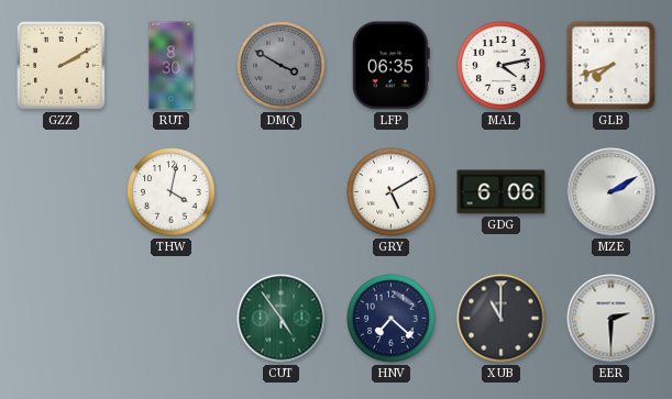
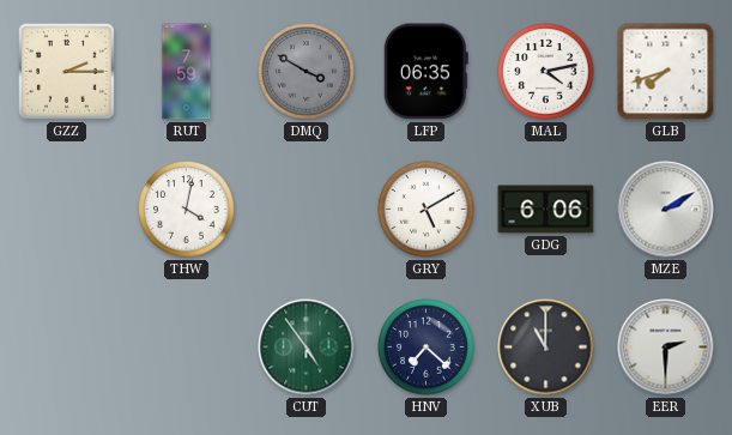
GZZ: 2:10 -> 2:15 (66, 71)
RUT: 8:30 -> 7:59 (187, 72)
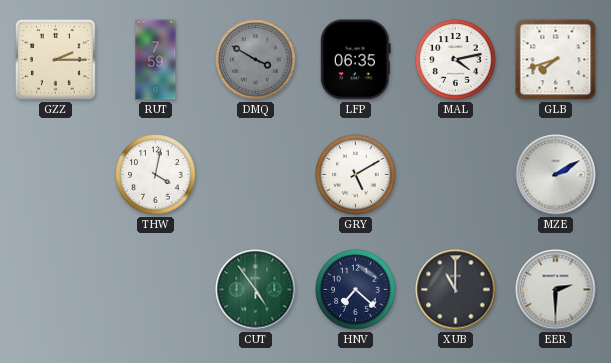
GDG: 6:06 -> none (546, 210)
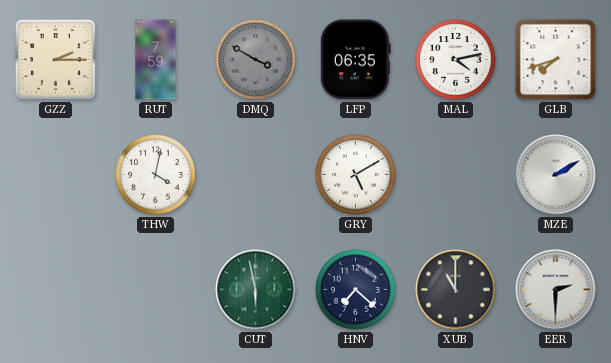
CUT: 4:54 -> 5:58 (256, 290)
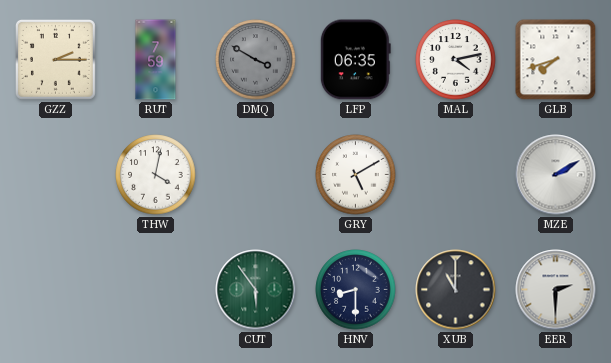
CUT: 5:58 -> 5:54 (256, 290)
HNV: 7:22 -> 8:30 (356, 290)
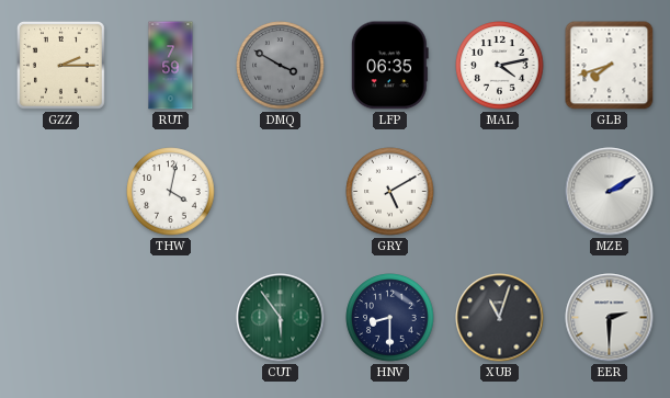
XUB: 11:00 -> 11:03 (500, 318)
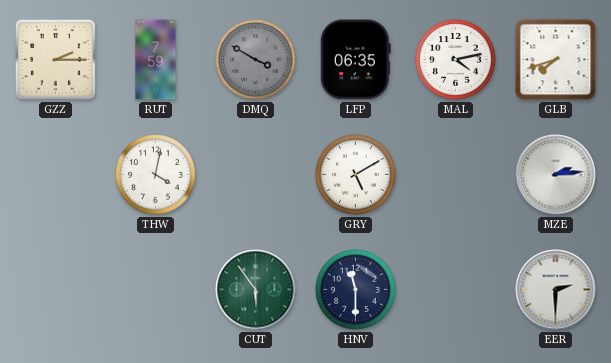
MZE: 2:10 -> 2:14 (556, 175)
HNV: 8:30 -> 11:30 (356, 290)
XUB: 11:03 -> none (500, 318)
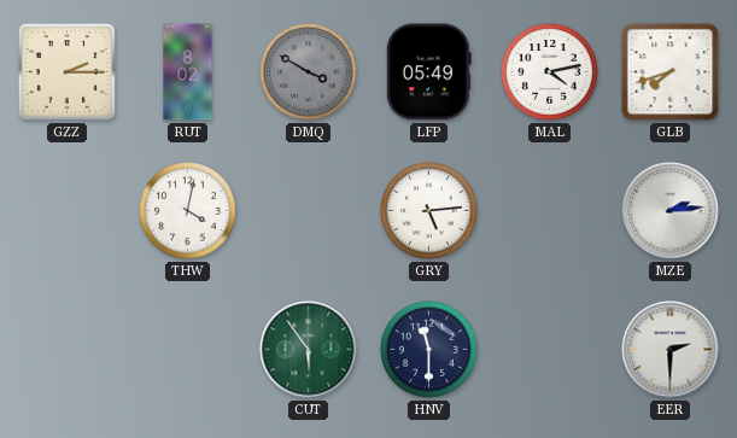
RUT: 7:59 -> 8:02 (188, 72)
LFP: 06:35 -> 05:49 (428, 72)
GRY: 5:10 -> 5:14 (429, 211)
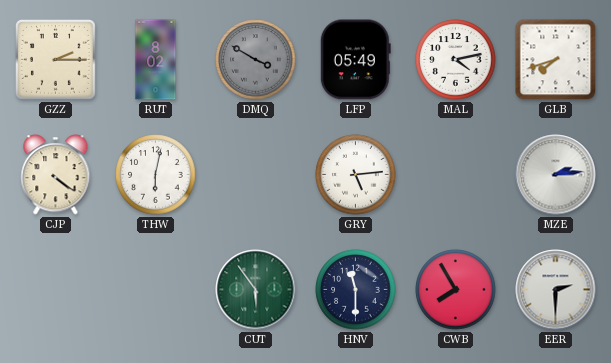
CJP: none -> 4:21 (56, 175)
THW: 4:02 -> 6:02 (156, 175)
CWB: none -> 7:55 (456, 290)
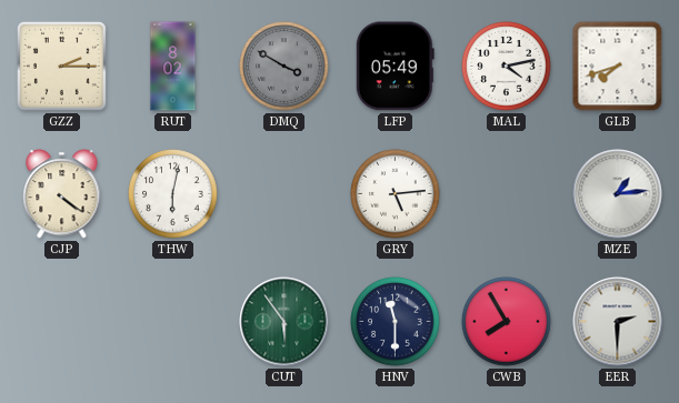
MZE: 2:14 -> 1:14 (618, 194)
